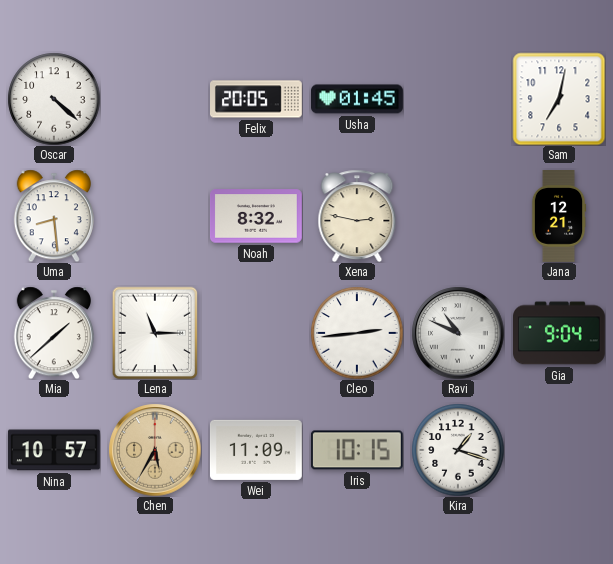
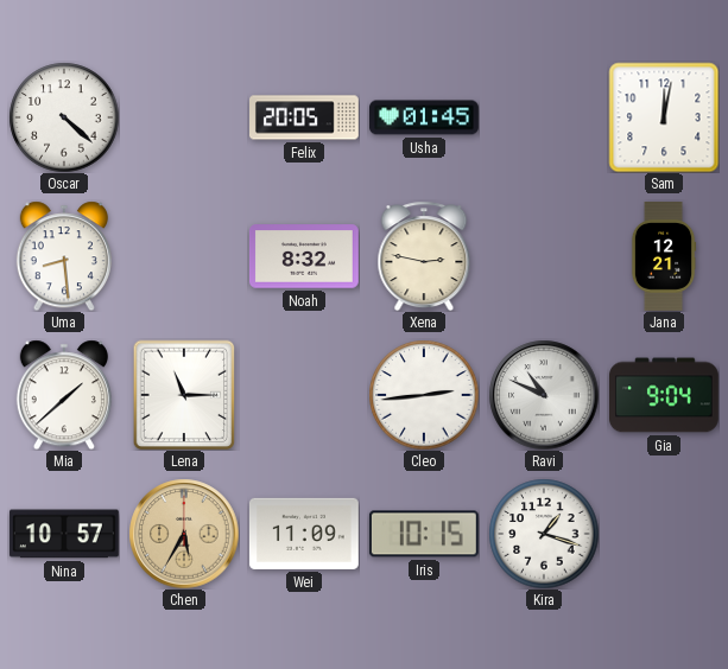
Sam: 7:02 -> 12:02 (664, 117)
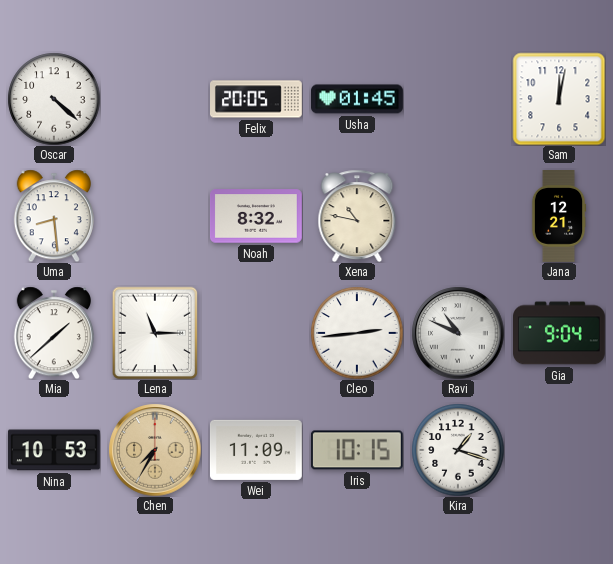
Xena: 2:47 -> 10:47 (357, 216)
Nina: 10:57 -> 10:53 (54, 450)
Chen: 5:35 -> 7:35 (155, 450)
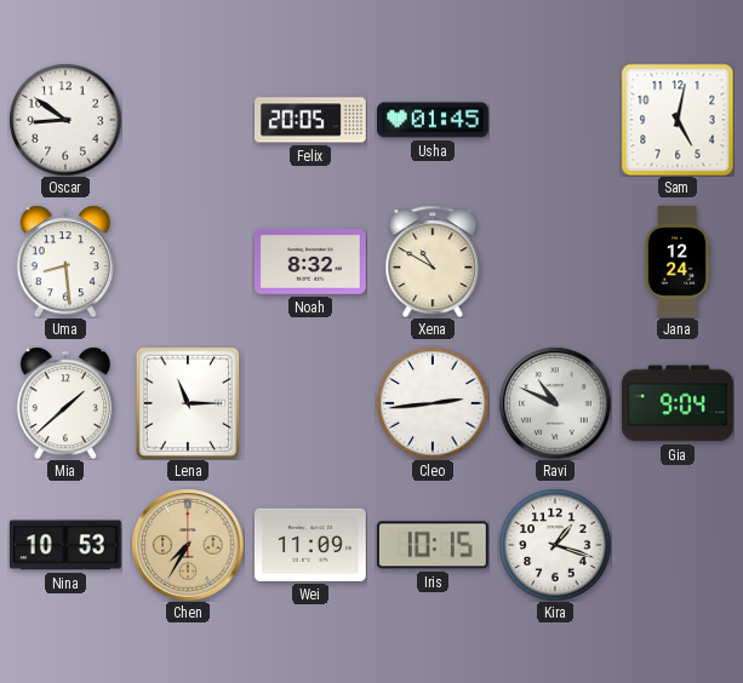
Oscar: 4:22 -> 8:51 (65, 120)
Sam: 12:02 -> 5:02 (678, 120)
Xena: 10:47 -> 10:50 (433, 262)
Jana: 12:21 -> 12:24 (678, 263)
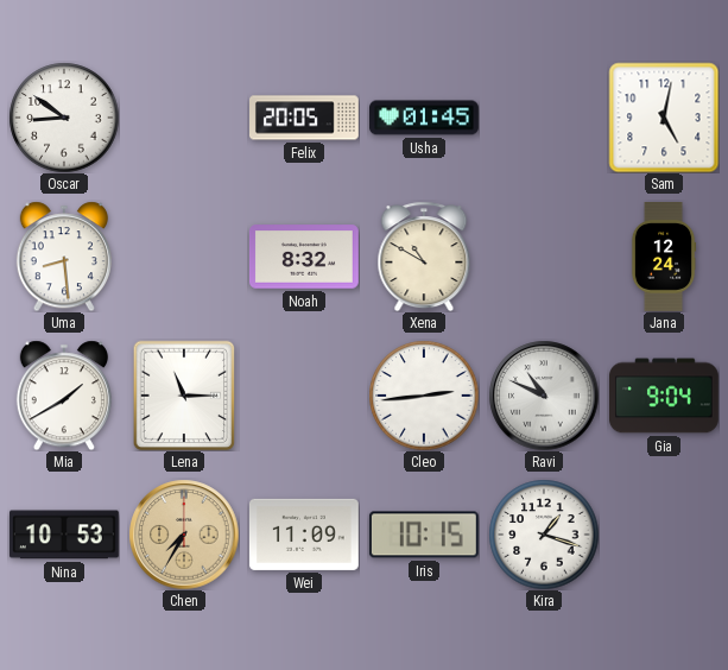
Mia: 1:38 -> 1:40 (64, 396)
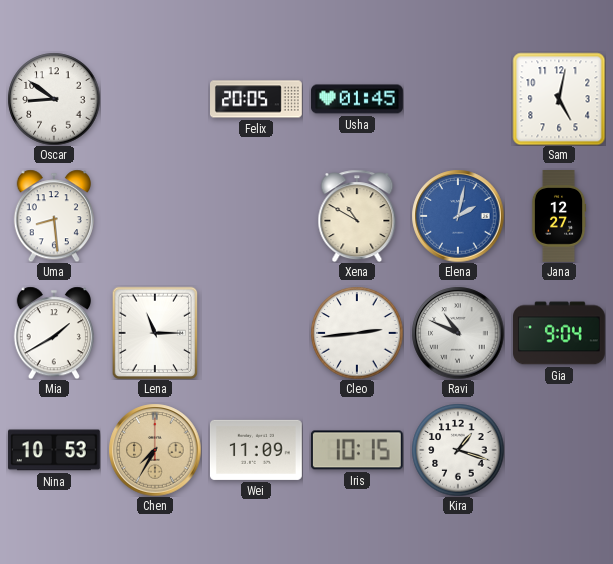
Noah: 8:32 -> none (305, 257)
Elena: none -> 2:02 (458, 216)
Jana: 12:24 -> 12:27 (559, 217)
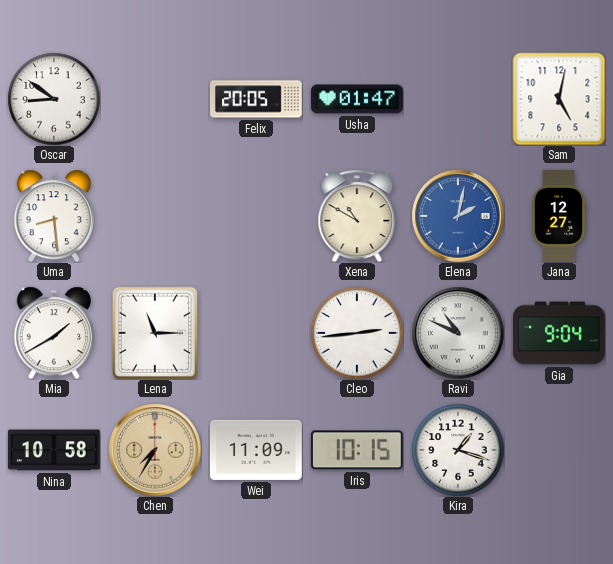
Usha: 01:45 -> 01:47 (358, 99)
Nina: 10:53 -> 10:58 (54, 450)
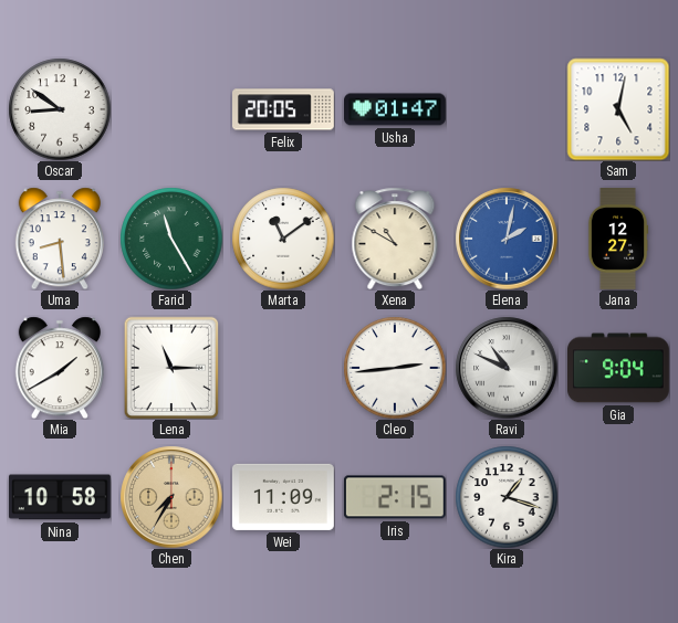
Farid: none -> 11:25 (171, 239)
Marta: none -> 11:09 (283, 239)
Iris: 10:15 -> 2:15 (395, 497)
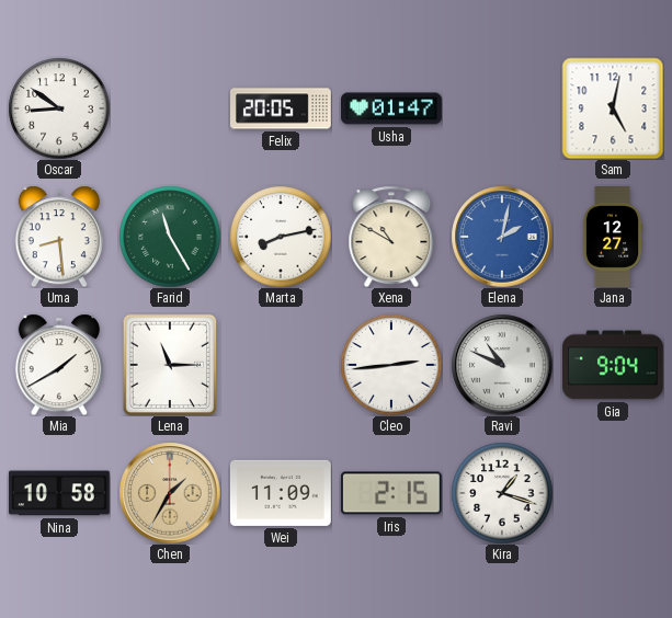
Marta: 11:09 -> 8:13 (281, 237)
Chen: 7:35 -> 1:35 (170, 493)
